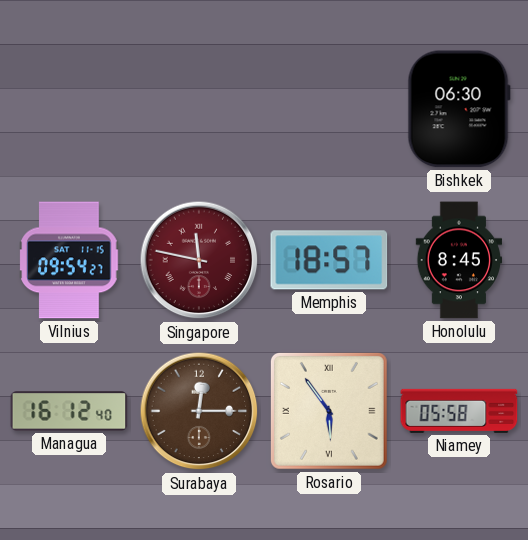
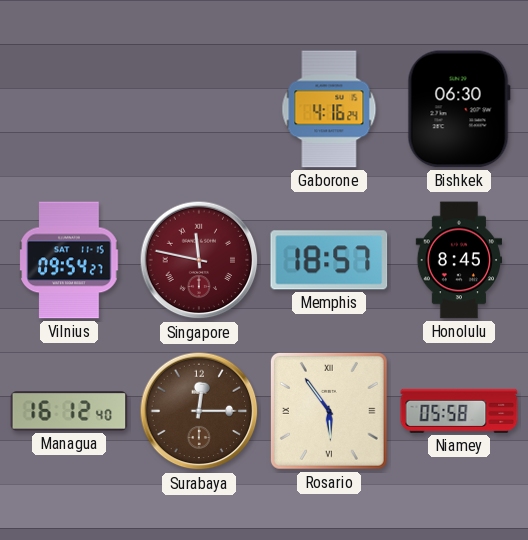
Gaborone: none -> 4:16 (329, 109)
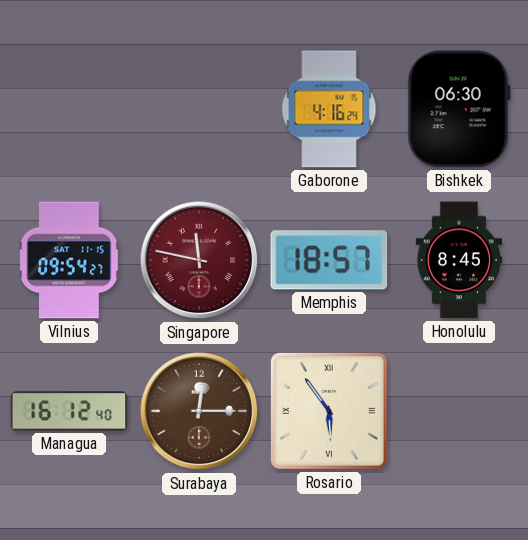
Niamey: 05:58 -> none (459, 411)
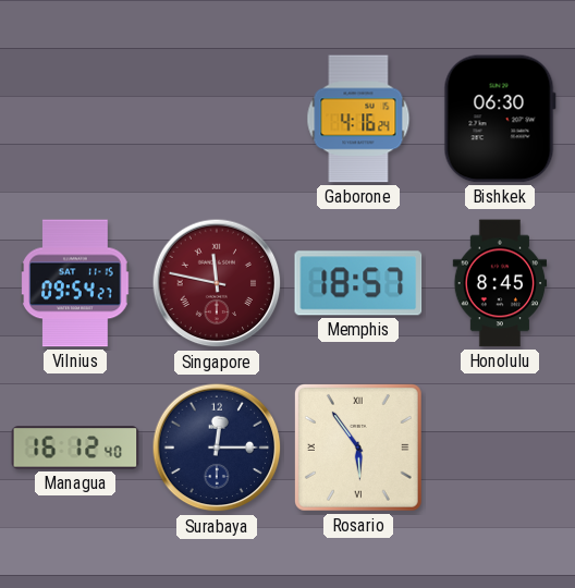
Surabaya dial: brown -> navy (217, 448)
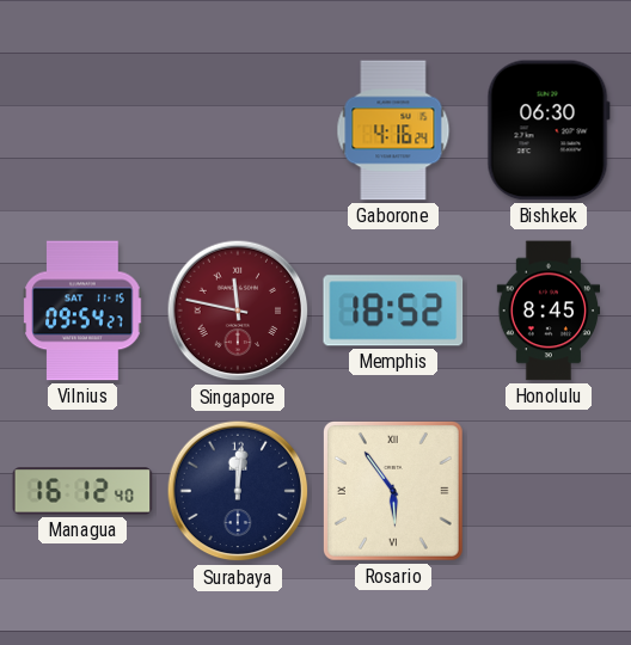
Memphis: 18:57 -> 18:52 (393, 311)
Surabaya: 12:15 -> 12:01 (238, 491)
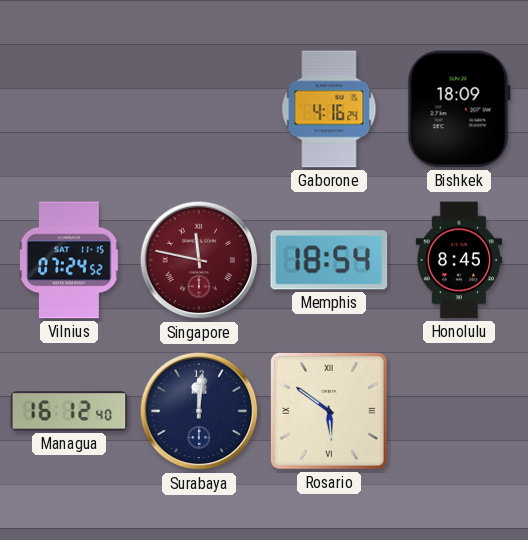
Bishkek: 06:30 -> 18:09 (459, 109)
Vilnius: 09:54 -> 07:24 (69, 260)
Memphis: 18:52 -> 18:54 (329, 260)
Rosario: 5:54 -> 5:51 (330, 412)
